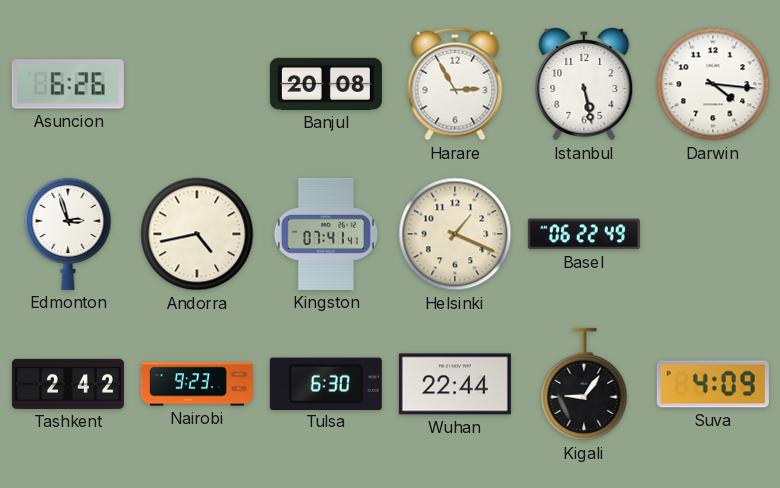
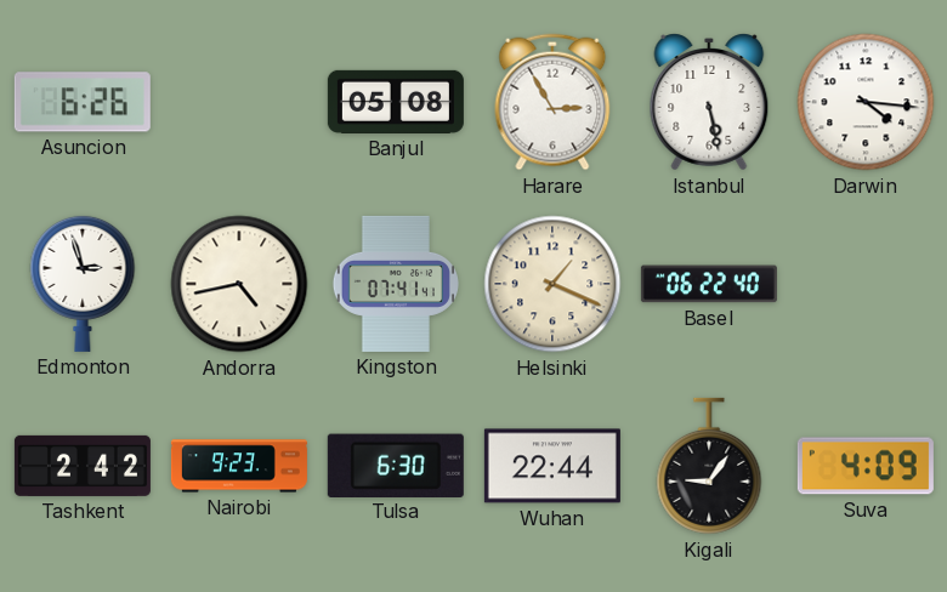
Banjul: 20:08 -> 05:08 (396, 102)
Basel: 06:22:49 -> 06:22:40 (709, 284)
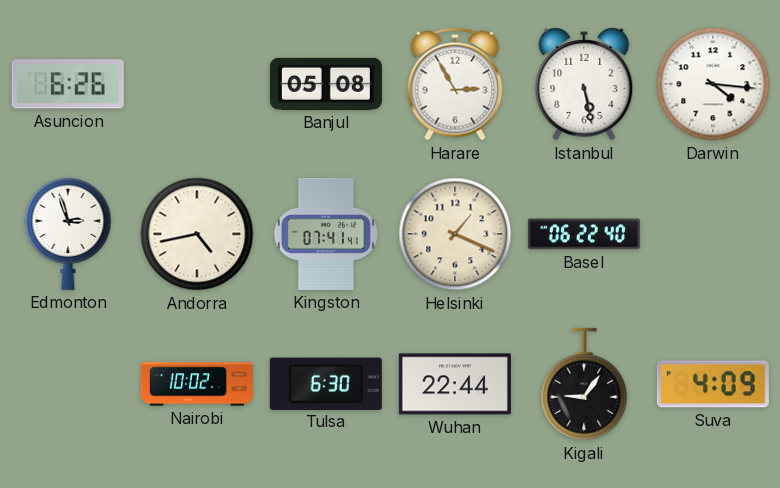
Tashkent: 2:42 -> none (83, 466)
Nairobi: 9:23 -> 10:02 (197, 384)
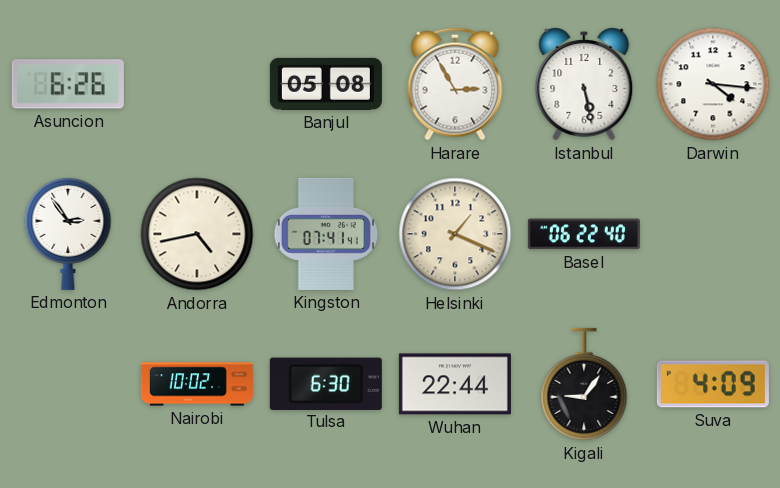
Edmonton: 2:57 -> 2:54 (68, 233)
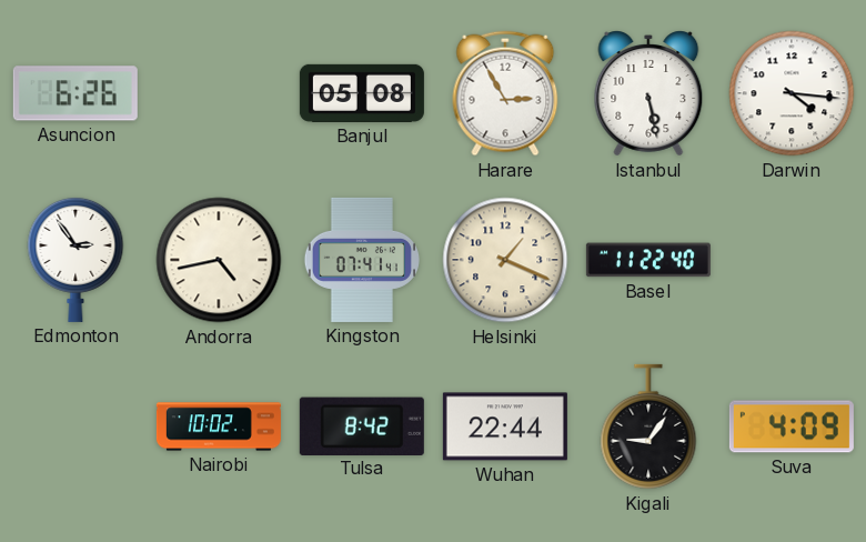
Basel: 06:22 -> 11:22 (648, 260)
Tulsa: 6:30 -> 8:42 (362, 425)
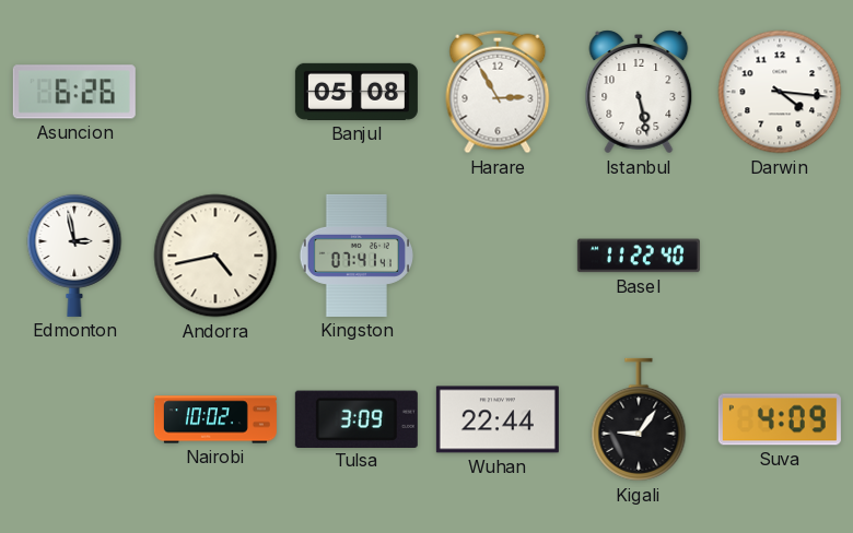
Edmonton: 2:54 -> 2:58 (74, 254)
Helsinki: 1:19 -> none (505, 260)
Tulsa: 8:42 -> 3:09 (357, 418)
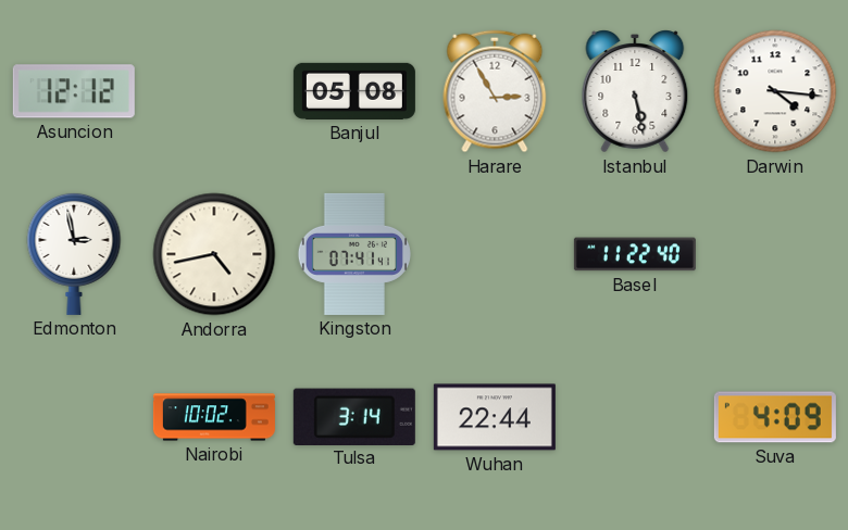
Asuncion: 6:26 -> 12:12 (74, 91)
Tulsa: 3:09 -> 3:14 (354, 416)
Kigali: 9:06 -> none (639, 419)
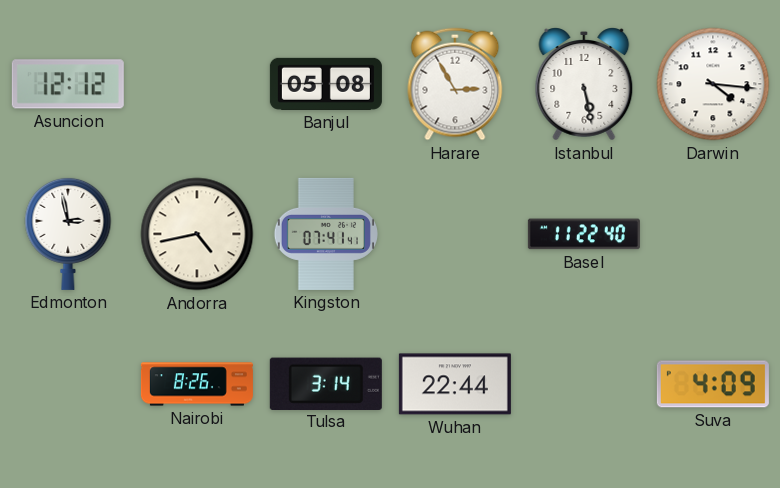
Nairobi: 10:02 -> 8:26 (197, 384)
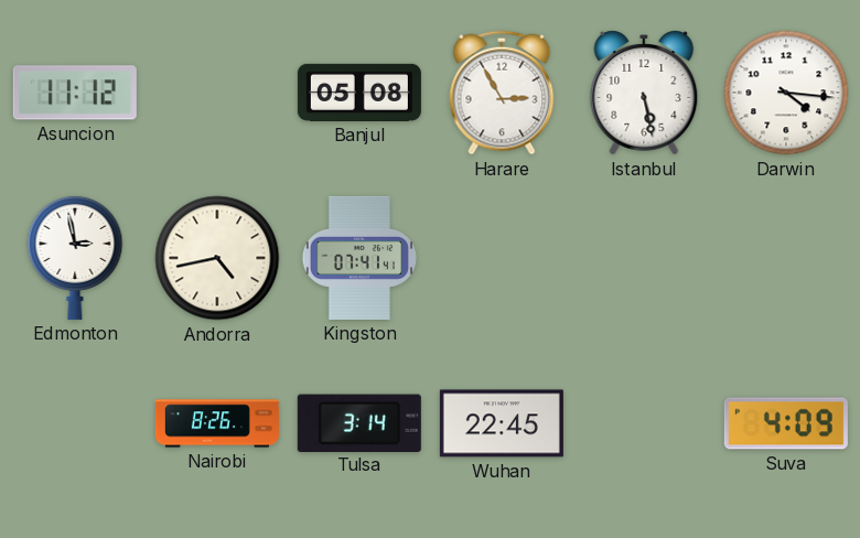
Asuncion: 12:12 -> 11:12 (75, 93)
Basel: 11:22 -> none (584, 234)
Wuhan: 22:44 -> 22:45 (502, 423)
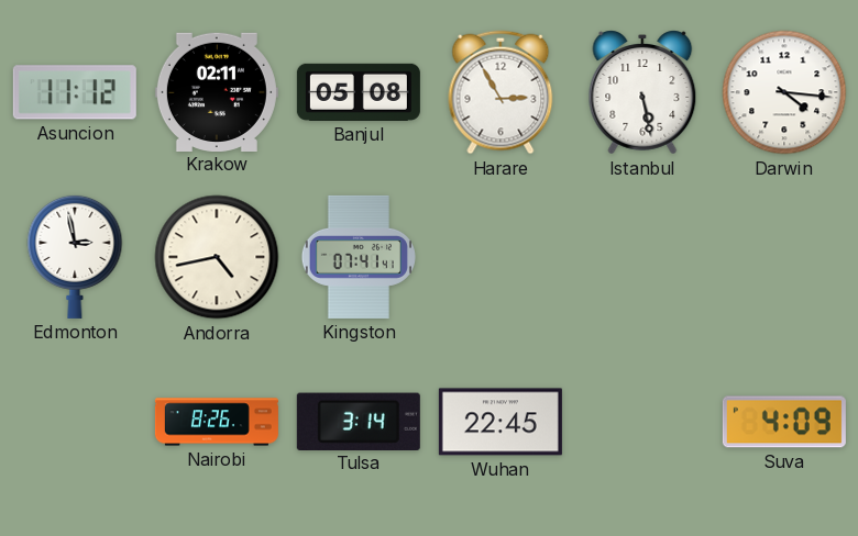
Krakow: none -> 02:11 (217, 91)
